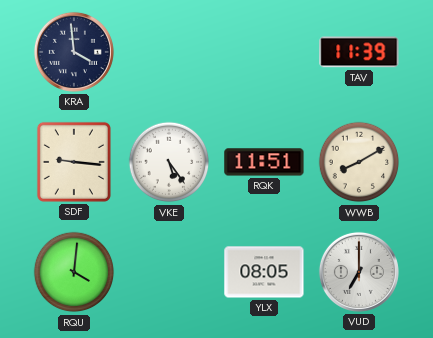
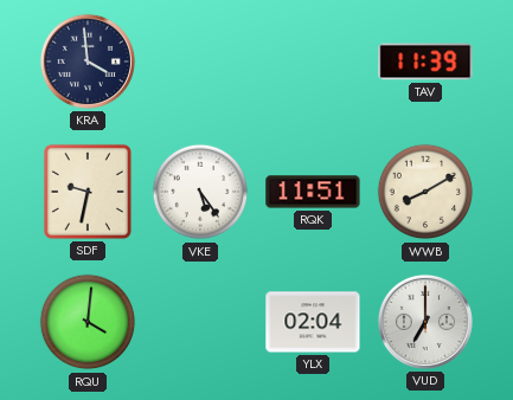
SDF: 9:16 -> 9:32 (88, 192)
YLX: 08:05 -> 02:04 (313, 322)
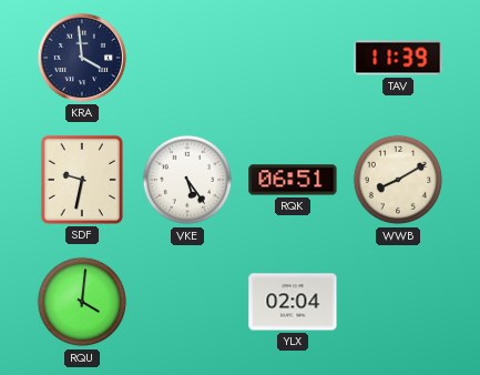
RQK: 11:51 -> 06:51 (293, 180)
VUD: 7:00 -> none (425, 322)
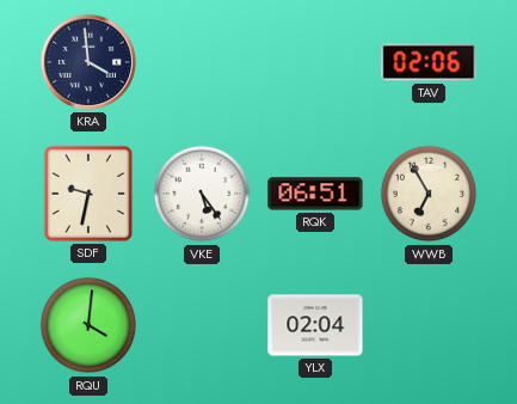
TAV: 11:39 -> 02:06 (429, 62)
WWB: 8:10 -> 6:55 (429, 194)
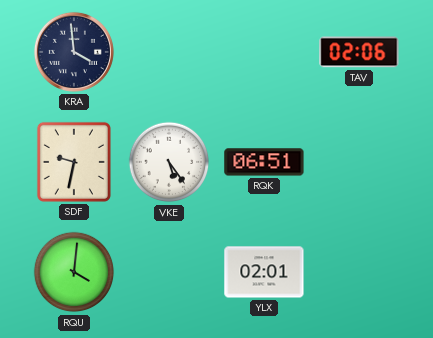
WWB: 6:55 -> none (429, 194)
YLX: 02:04 -> 02:01 (264, 272)
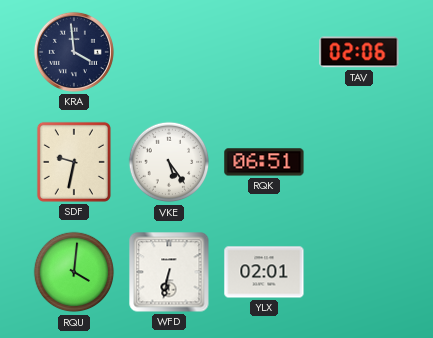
WFD: none -> 6:32 (169, 272)
